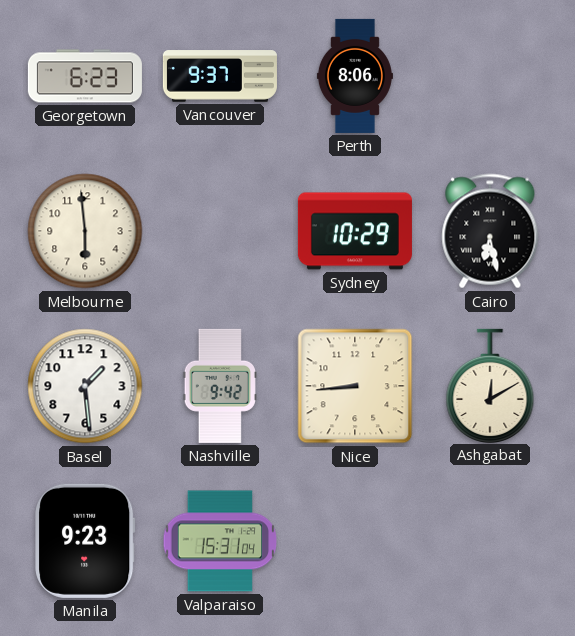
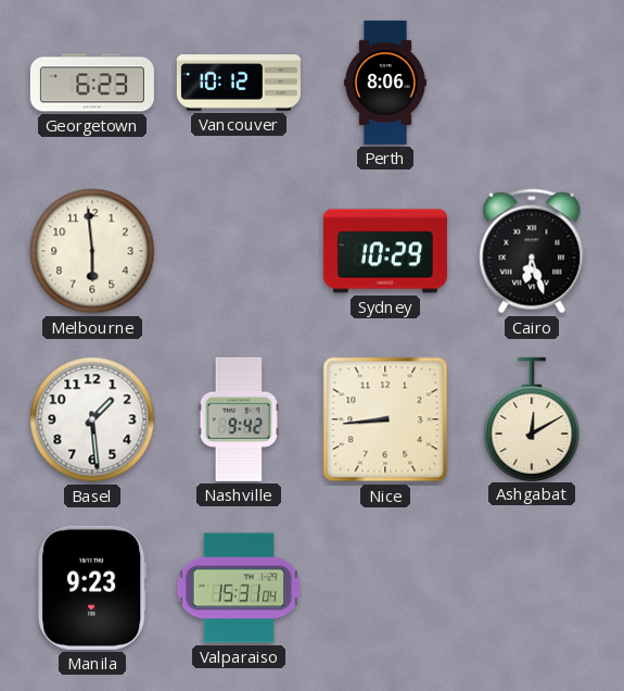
Vancouver: 9:37 -> 10:12 (239, 83)
Cairo: 6:28 -> 6:27 (532, 251)
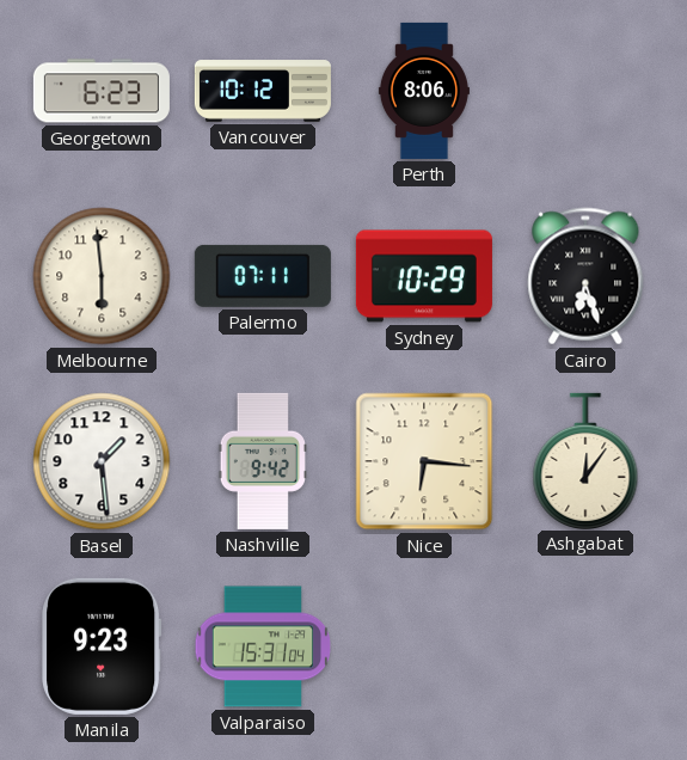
Palermo: none -> 07:11 (263, 276)
Nice: 8:44 -> 6:16 (424, 461)
Ashgabat: 12:10 -> 12:06 (585, 460)
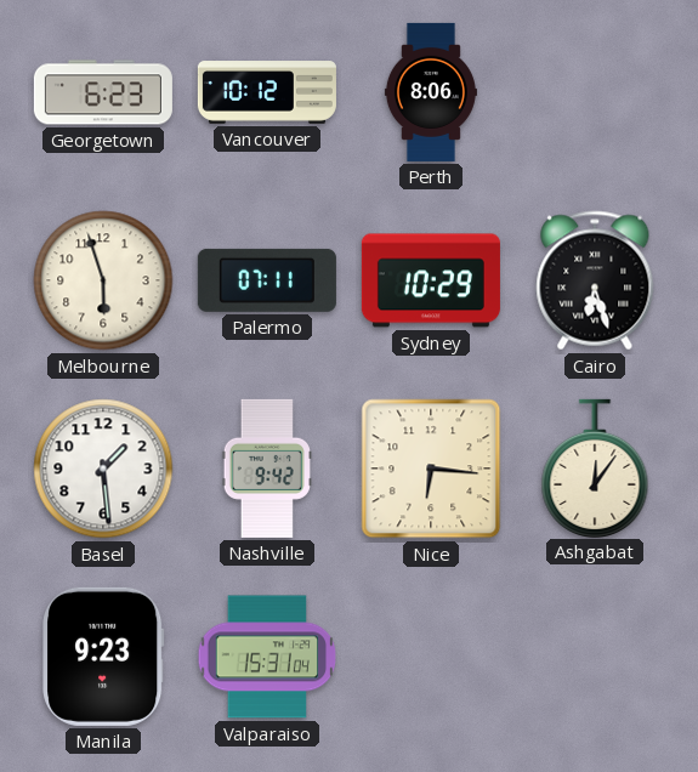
Melbourne: 5:59 -> 5:57 (103, 280)
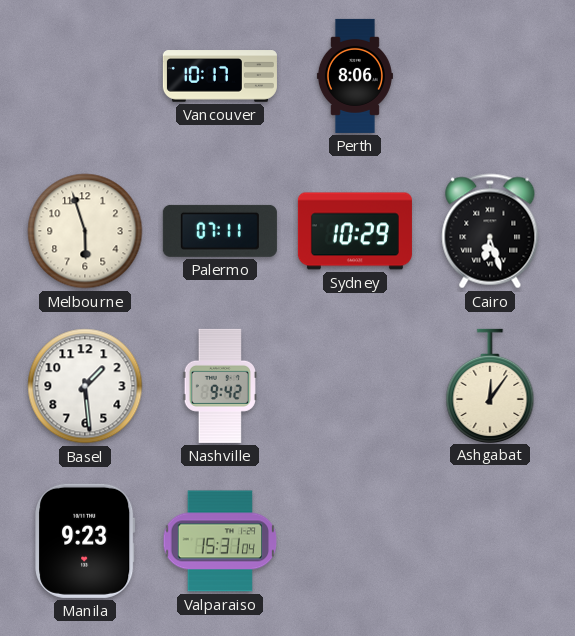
Georgetown: 6:23 -> none (103, 92)
Vancouver: 10:12 -> 10:17 (220, 76)
Nice: 6:16 -> none (431, 469)
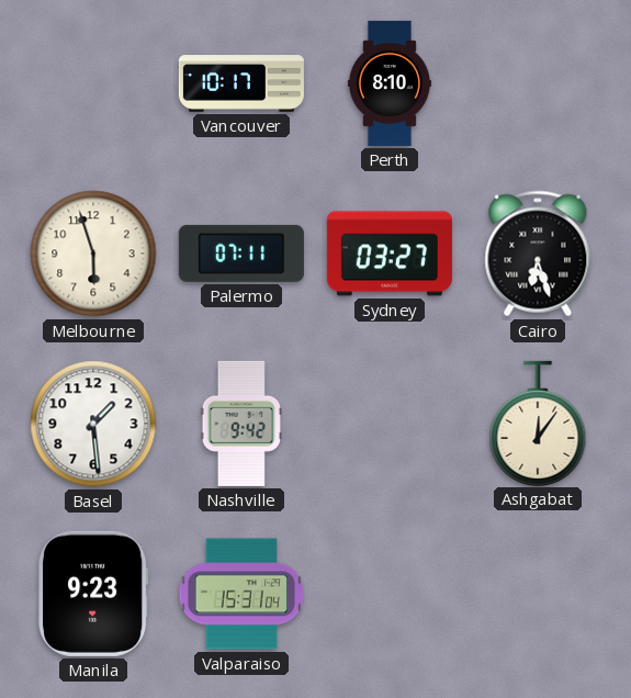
Perth: 8:06 -> 8:10 (390, 83)
Sydney: 10:29 -> 03:27 (390, 254)
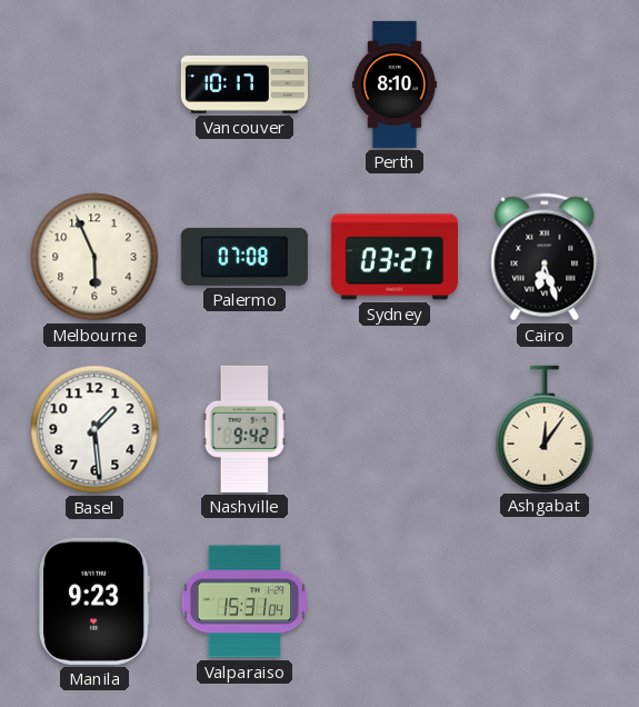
Melbourne: 5:57 -> 5:56 (94, 257)
Palermo: 07:11 -> 07:08 (244, 257)
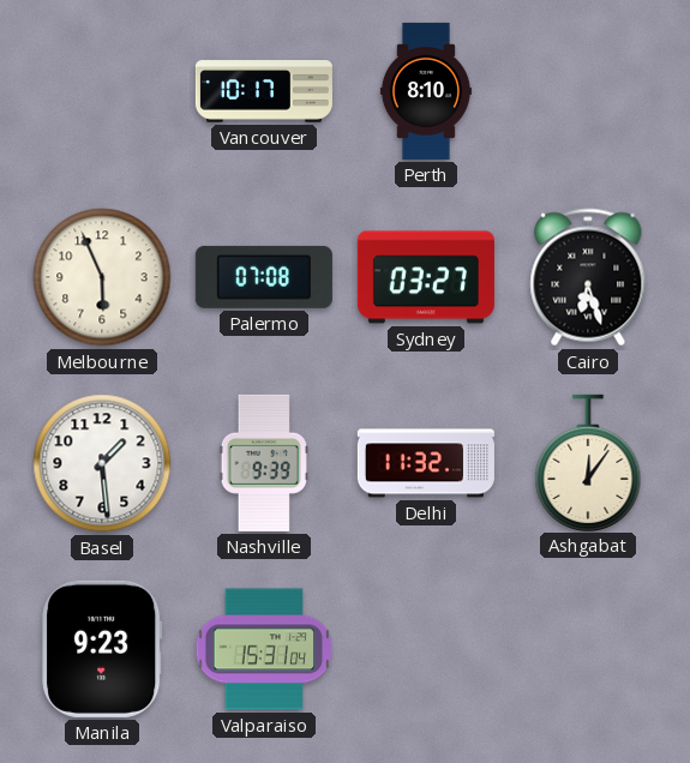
Nashville: 9:42 -> 9:39 (264, 463)
Delhi: none -> 11:32 (426, 463)
